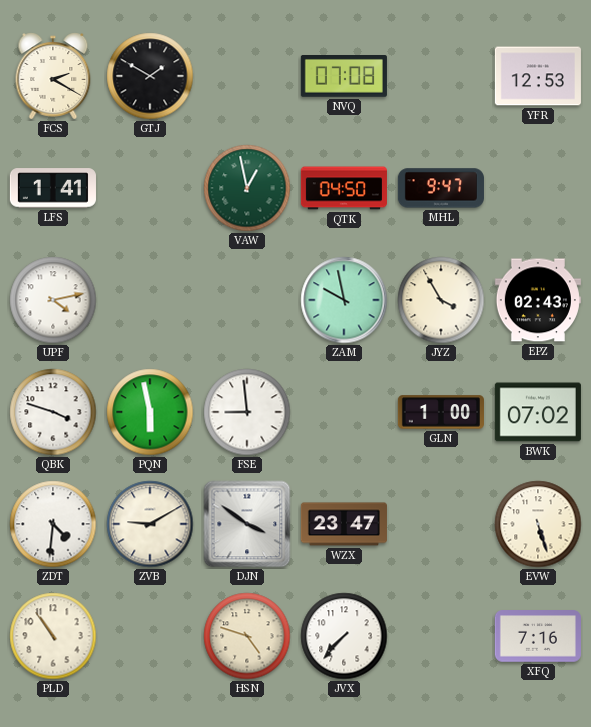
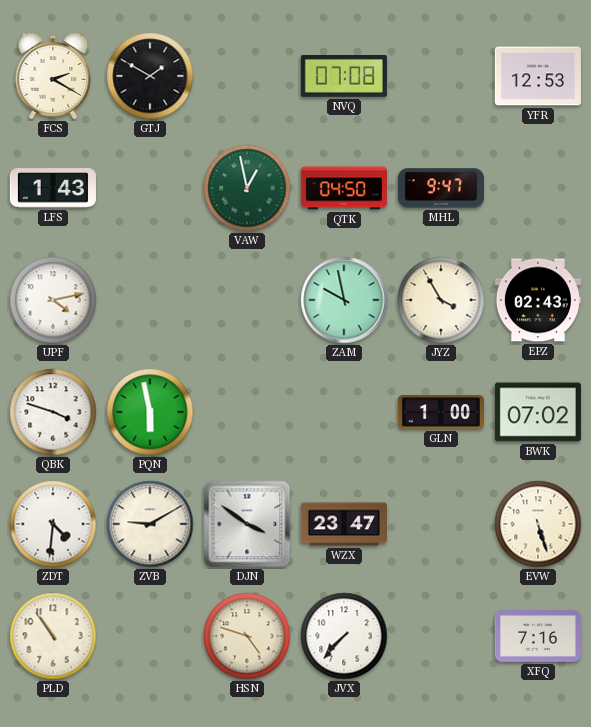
LFS: 1:41 -> 1:43 (53, 188)
FSE: 8:59 -> none (247, 412)
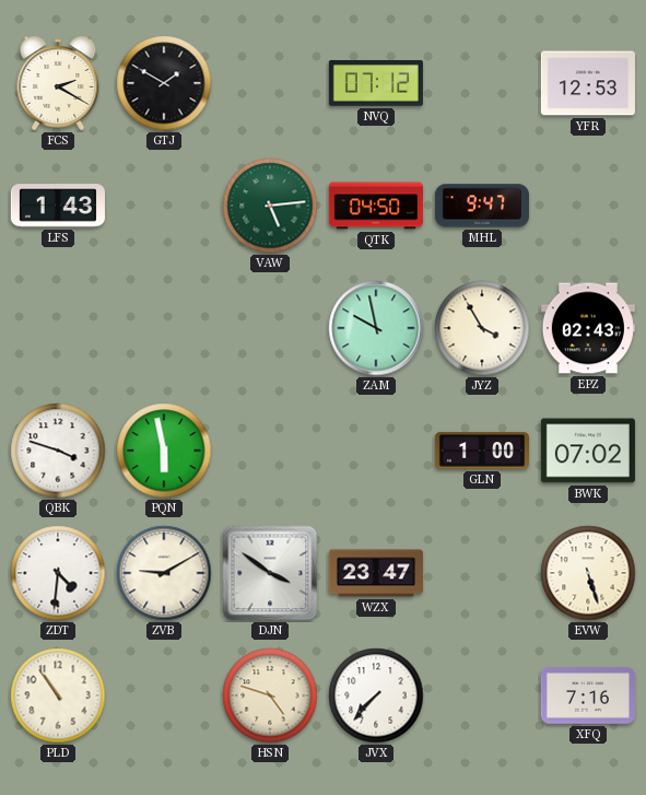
NVQ: 07:08 -> 07:12 (376, 84)
VAW: 12:58 -> 5:14 (270, 206)
UPF: 4:13 -> none (53, 300)
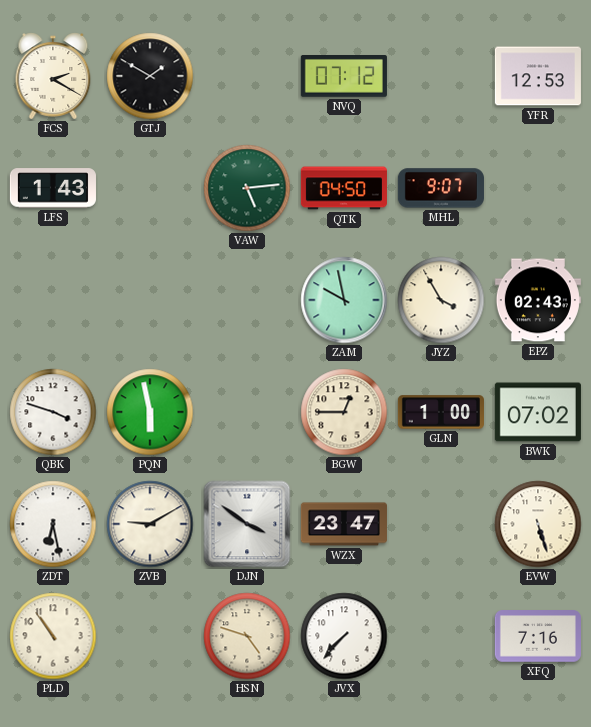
MHL: 9:47 -> 9:07 (441, 188)
BGW: none -> 12:45 (344, 412)
ZDT: 4:31 -> 6:28 (53, 524)
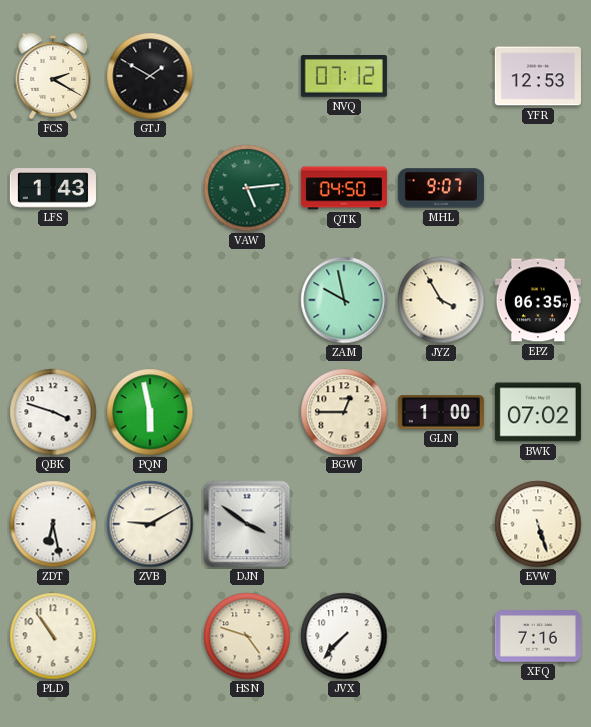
EPZ: 02:43 -> 06:35 (538, 300)
WZX: 23:47 -> none (344, 524)
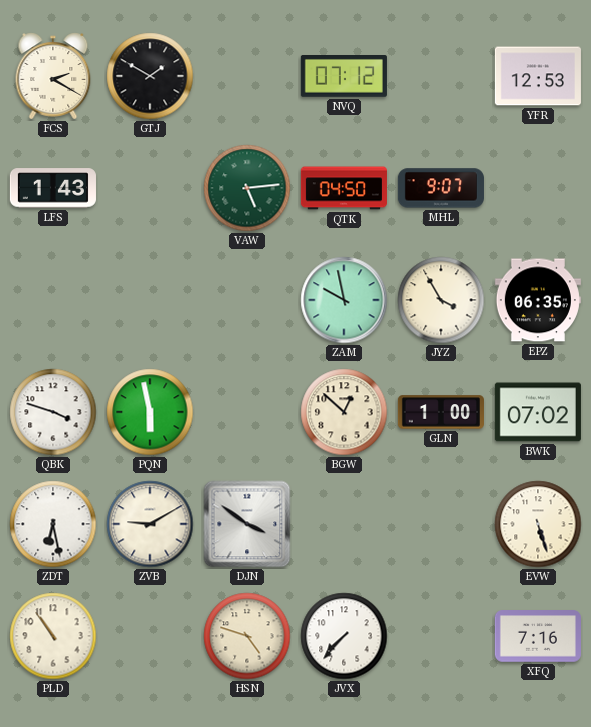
BGW: 12:45 -> 12:52 (344, 412)
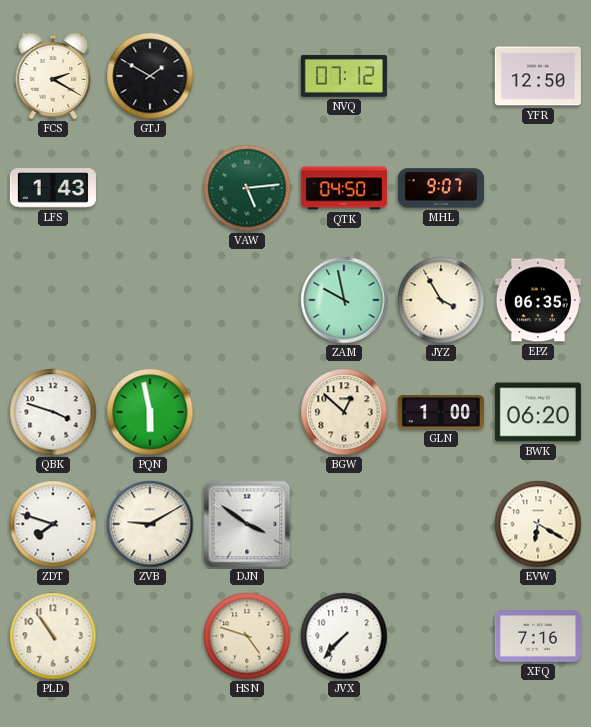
YFR: 12:53 -> 12:50 (538, 76)
BWK: 07:02 -> 06:20 (538, 412)
ZDT: 6:28 -> 7:48 (53, 524)
EVW: 5:27 -> 6:20 (538, 524)
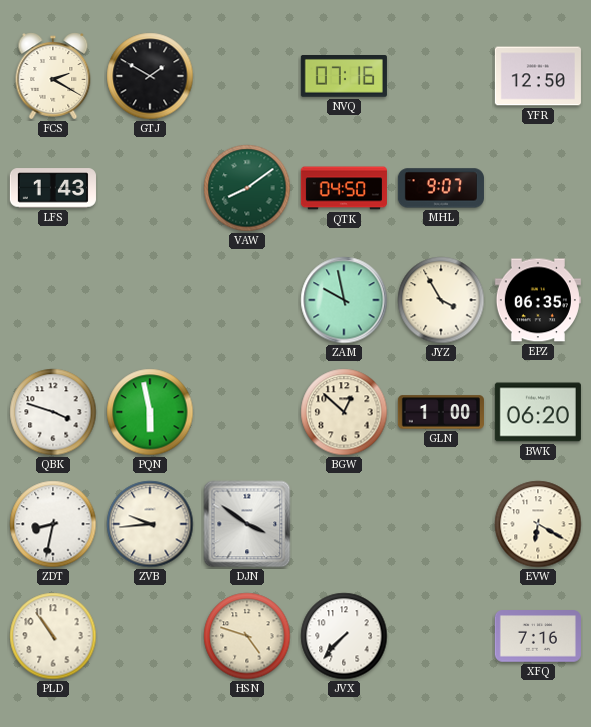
NVQ: 07:12 -> 07:16 (344, 77)
VAW: 5:14 -> 8:09 (247, 188)
ZDT: 7:48 -> 8:32 (53, 524)
ZVB: 9:10 -> 9:44 (150, 524)
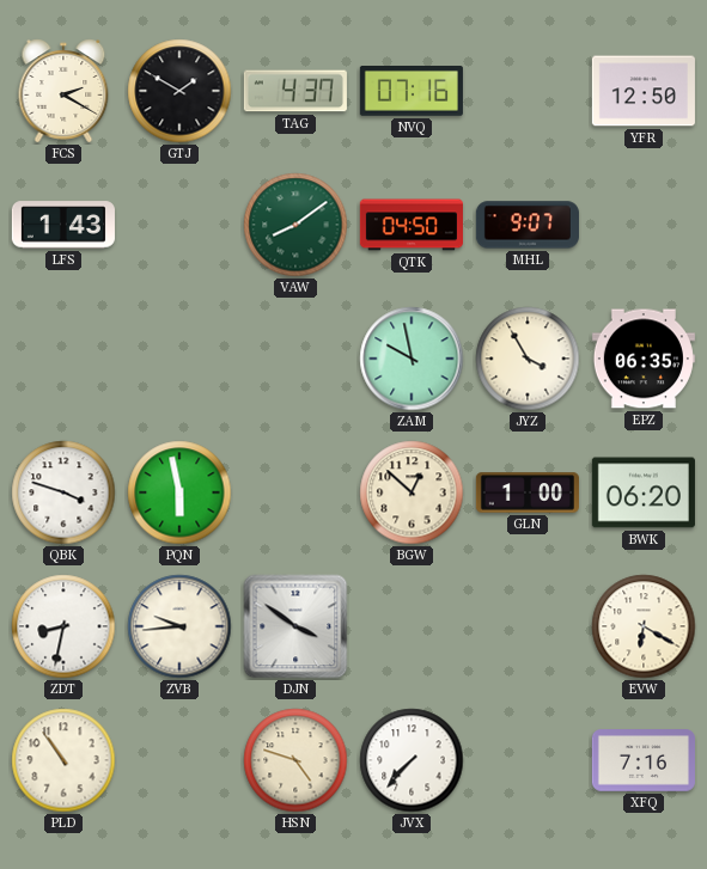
TAG: none -> 4:37 (295, 91)
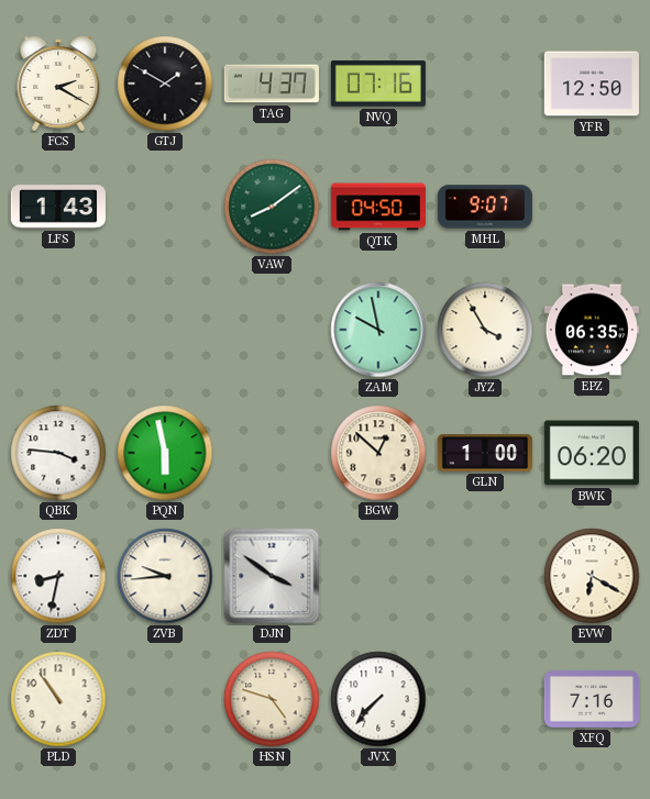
QBK: 3:48 -> 3:46 (58, 453)
